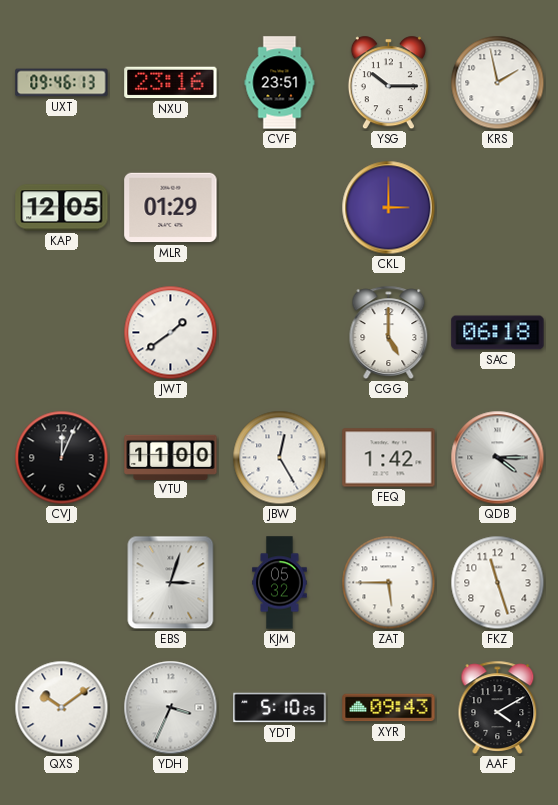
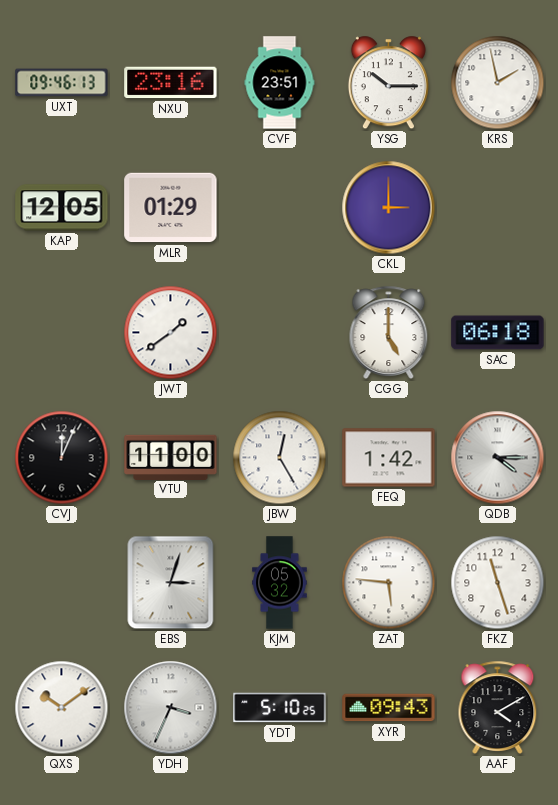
ZAT: 5:45 -> 5:46 (389, 583)
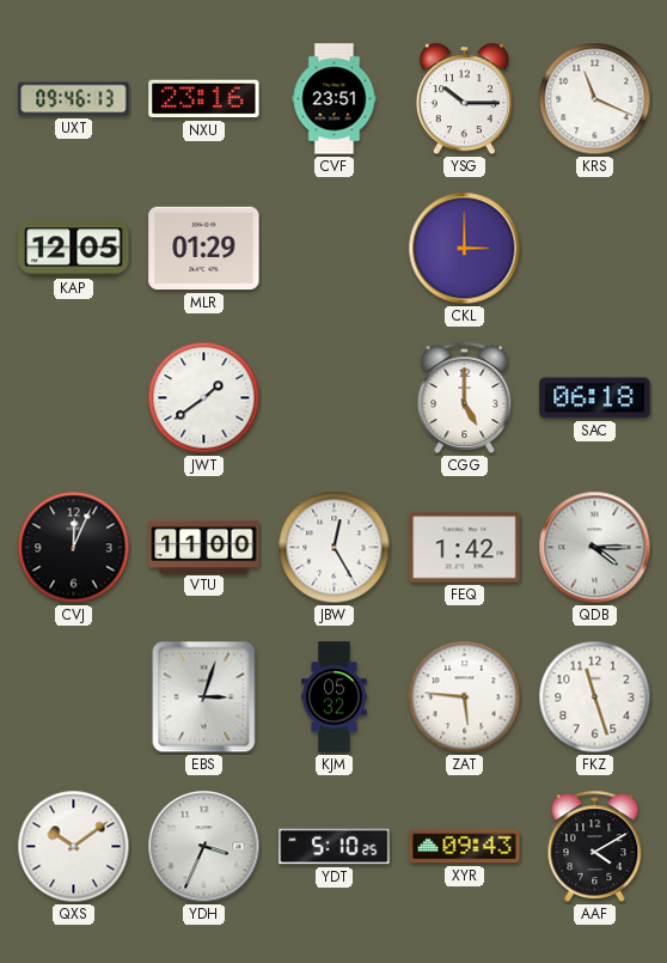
KRS: 1:58 -> 11:19 (595, 99)
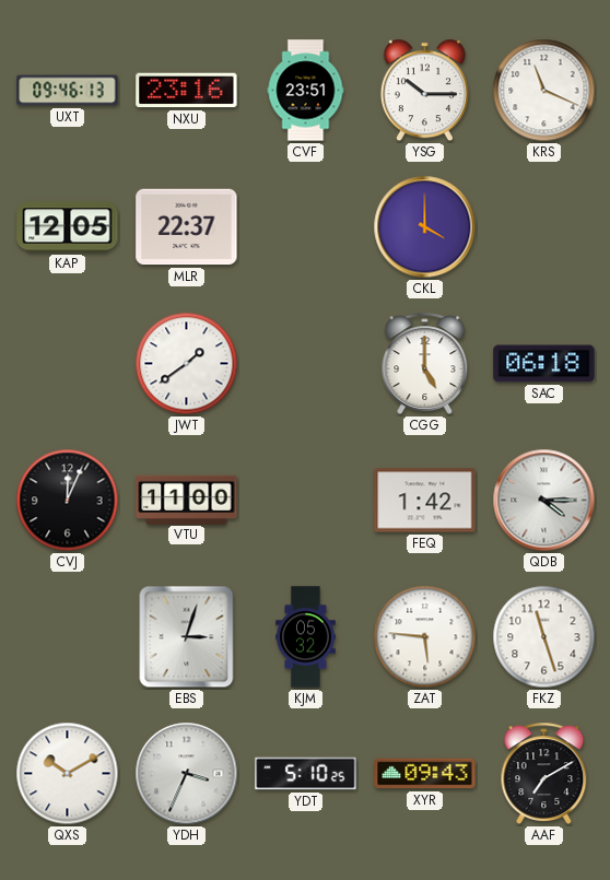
MLR: 01:29 -> 22:37 (187, 227)
CKL: 3:00 -> 4:00 (425, 227)
JBW: 12:25 -> none (335, 548)
QXS: 10:09 -> 10:10 (68, 774)
AAF: 4:10 -> 7:10 (544, 773)
